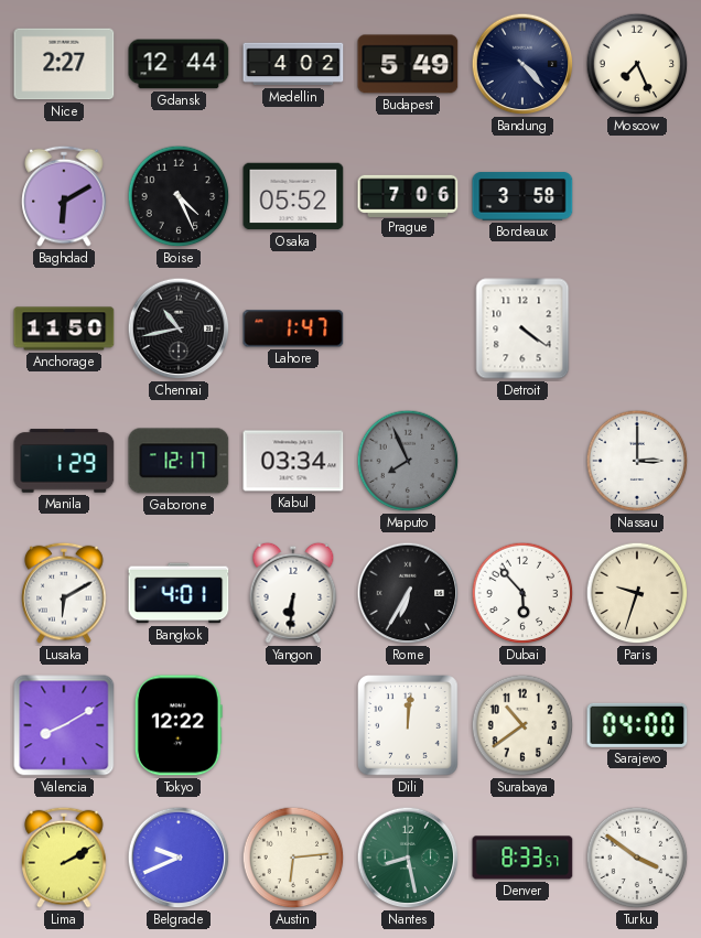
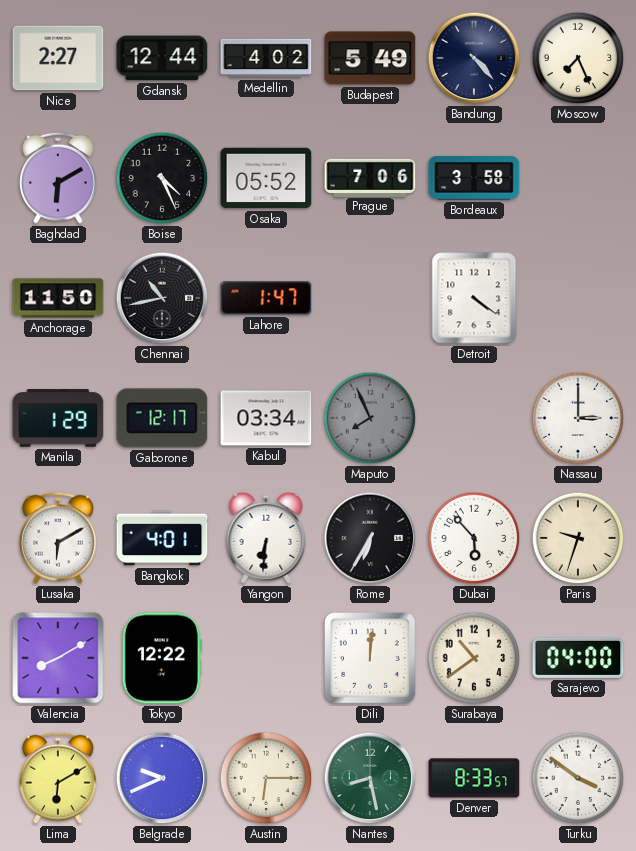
Lima: 2:10 -> 6:10 (58, 778)
Austin: 6:14 -> 6:15 (266, 778)
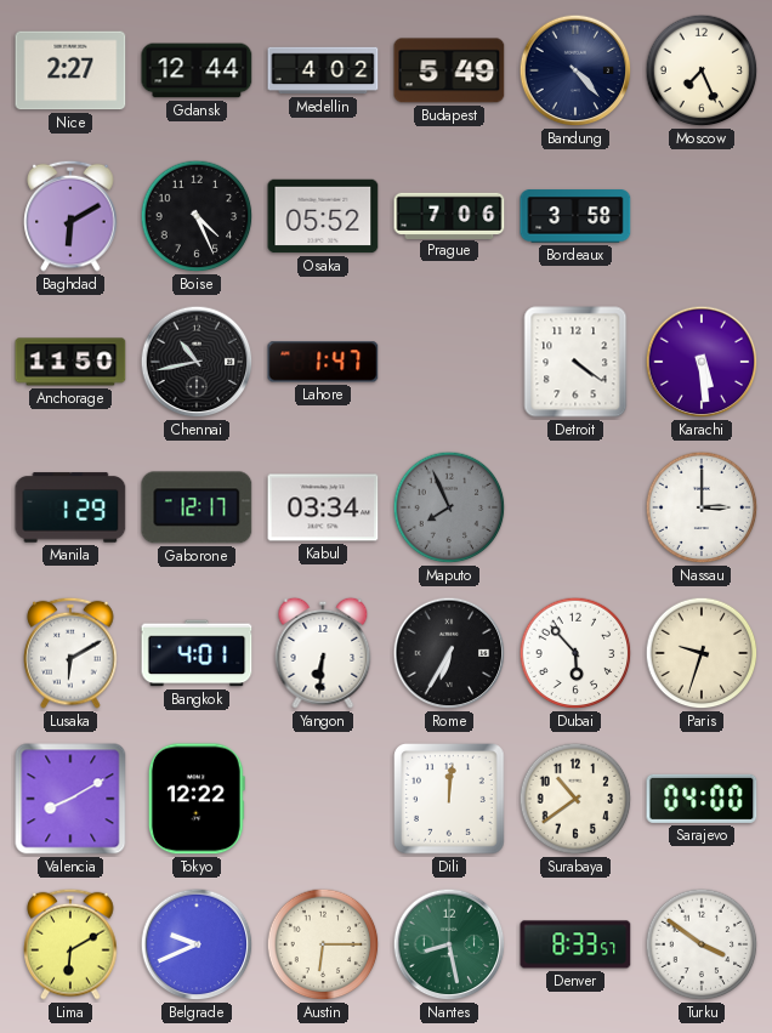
Karachi: none -> 5:29 (702, 362)
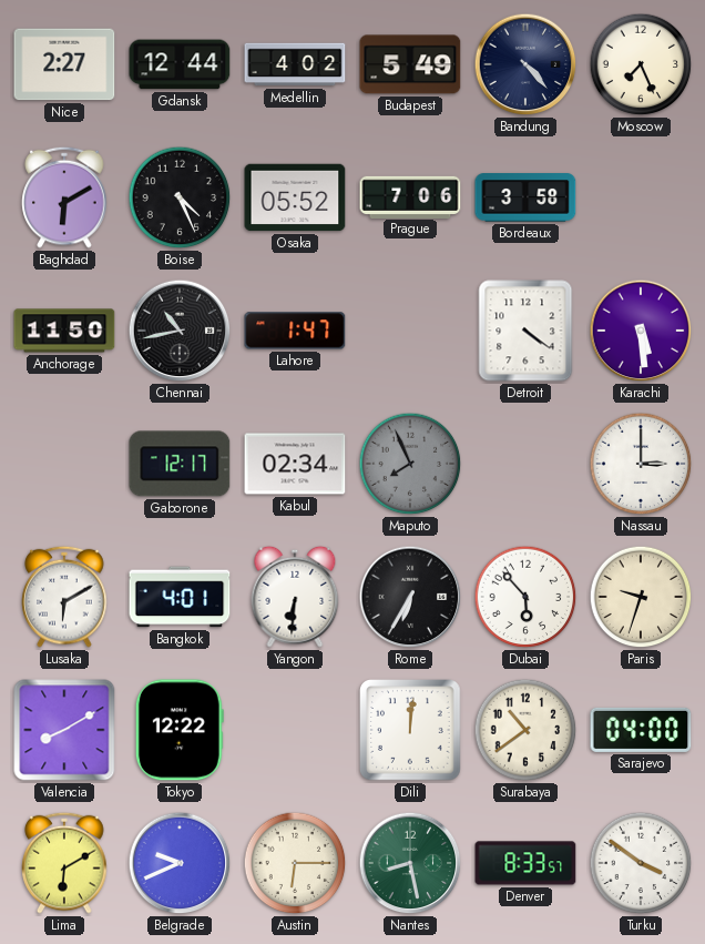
Manila: 1:29 -> none (70, 507)
Kabul: 03:34 -> 02:34 (295, 464)
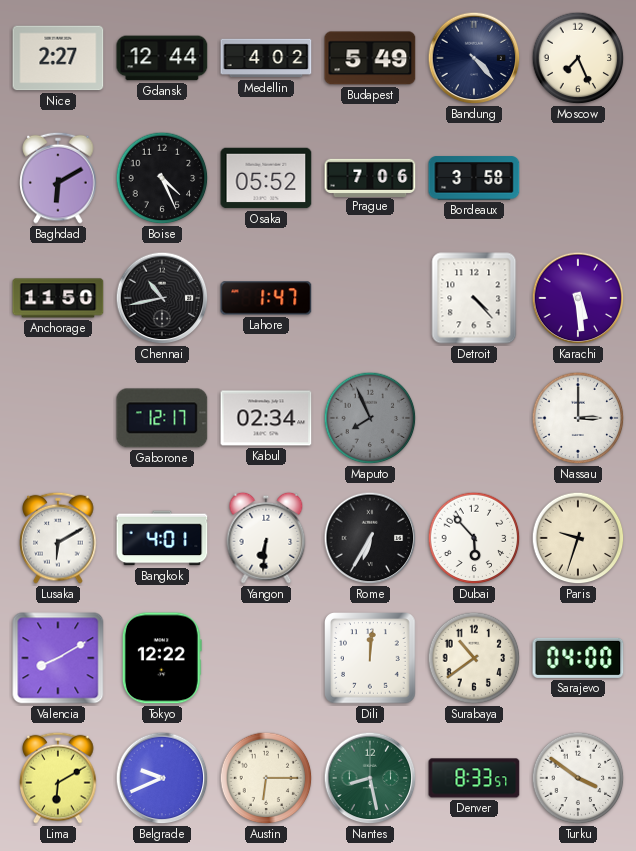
Detroit: 4:21 -> 4:23 (474, 298)
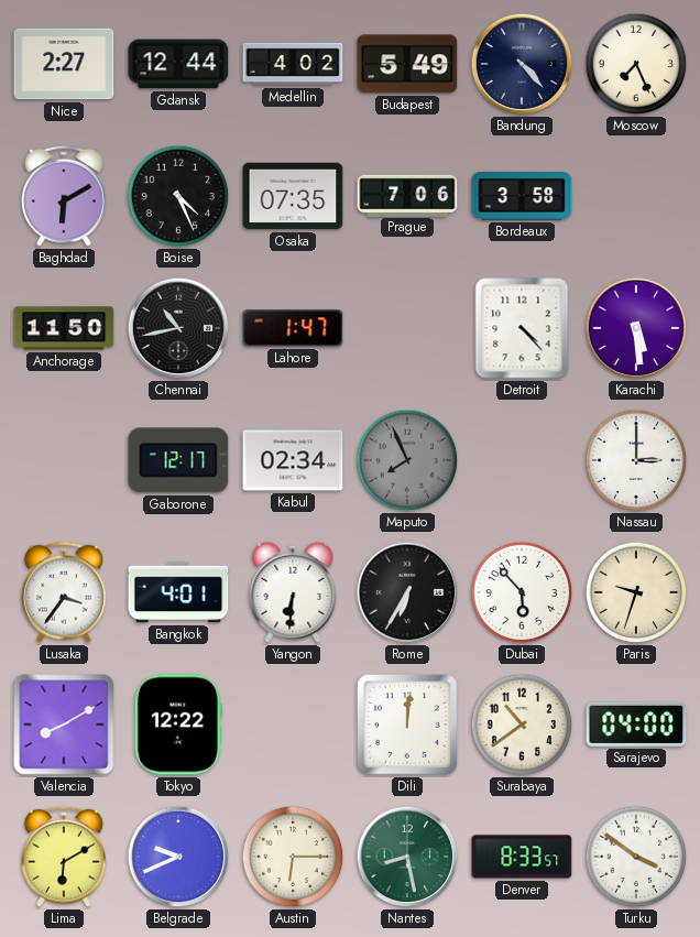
Osaka: 05:52 -> 07:35 (293, 196)
Lusaka: 6:10 -> 3:36 (64, 592)
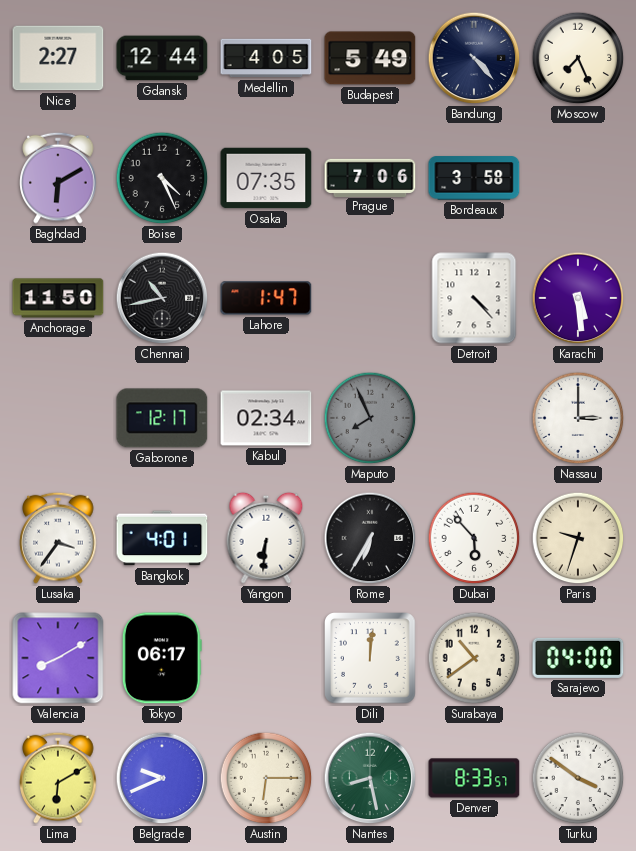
Medellin: 4:02 -> 4:05 (266, 58)
Tokyo: 12:22 -> 06:17 (162, 658)
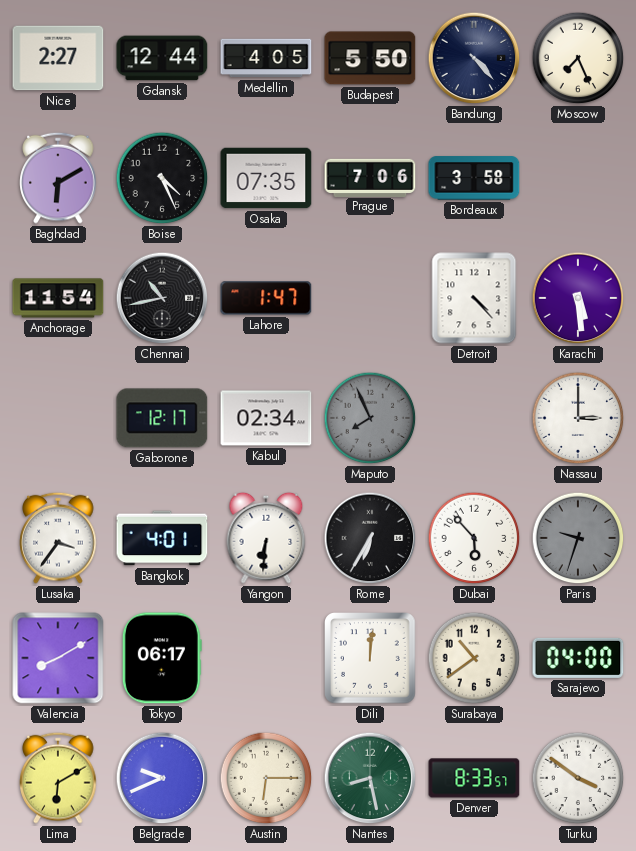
Budapest: 5:49 -> 5:50 (370, 58)
Anchorage: 11:50 -> 11:54 (58, 298)
Paris dial: cream -> grey (578, 538)
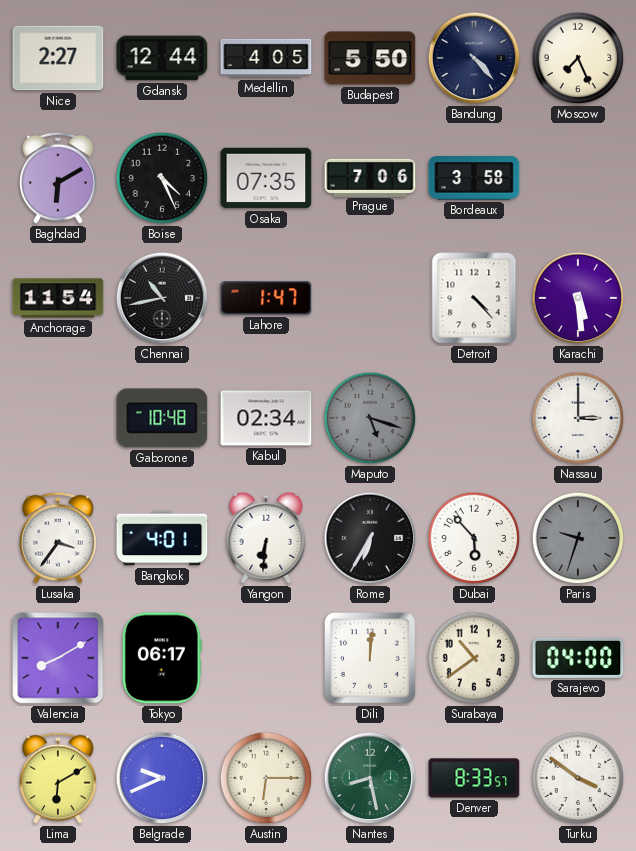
Gaborone: 12:17 -> 10:48 (162, 418)
Maputo: 7:56 -> 5:18 (370, 418)
